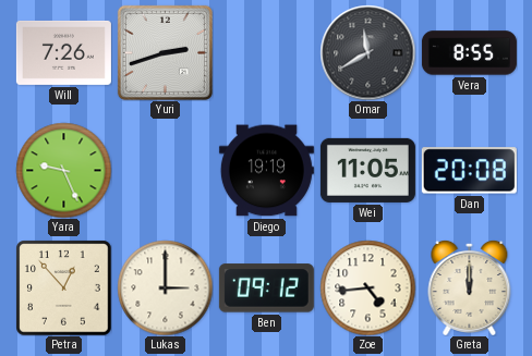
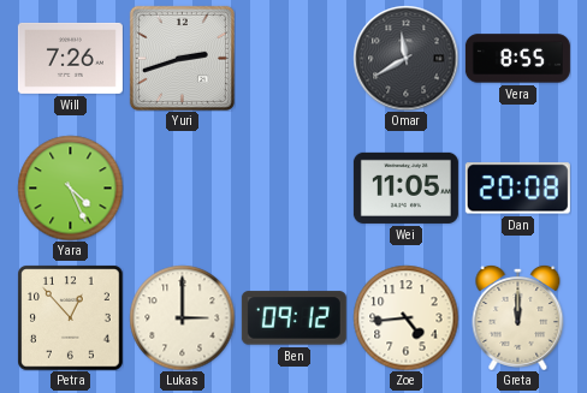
Yara: 9:26 -> 4:26 (70, 187)
Diego: 19:19 -> none (266, 171)
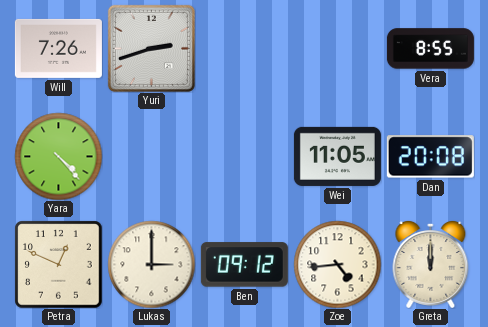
Omar: 11:40 -> none (405, 58)
Yara: 4:26 -> 4:23 (58, 156)
Petra: 12:53 -> 12:49 (58, 264)
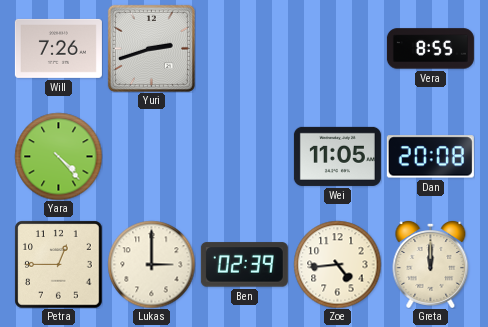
Petra: 12:49 -> 12:45 (58, 264)
Ben: 09:12 -> 02:39 (244, 265)
